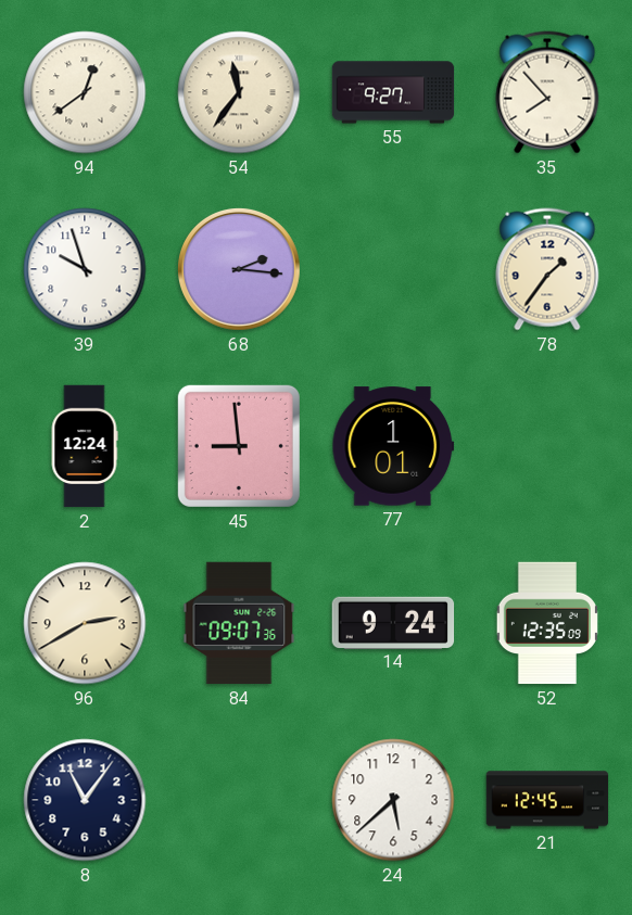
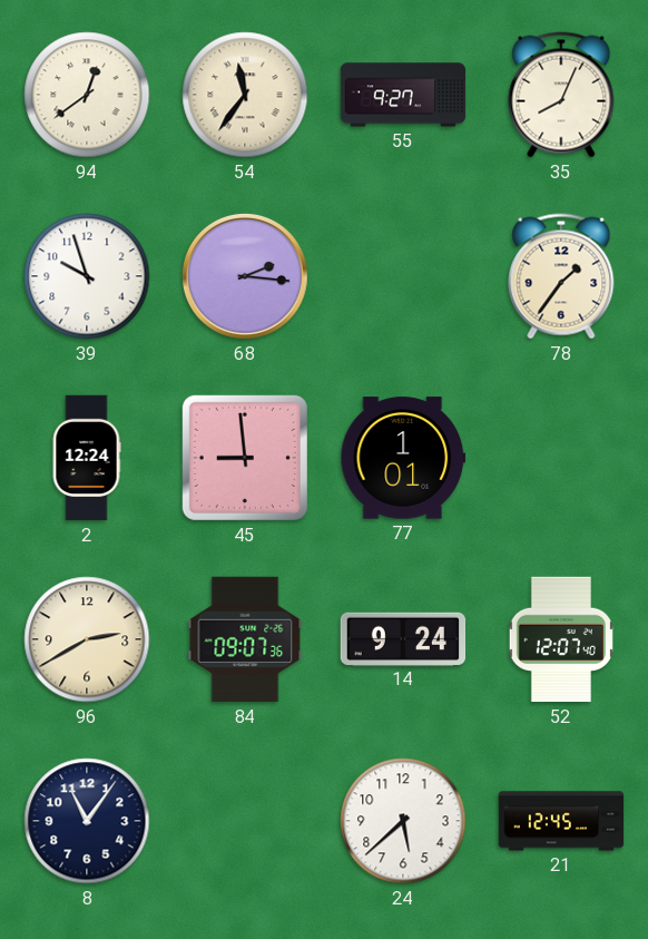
35: 7:53 -> 8:04 (561, 95)
52: 12:35 -> 12:07 (561, 639)
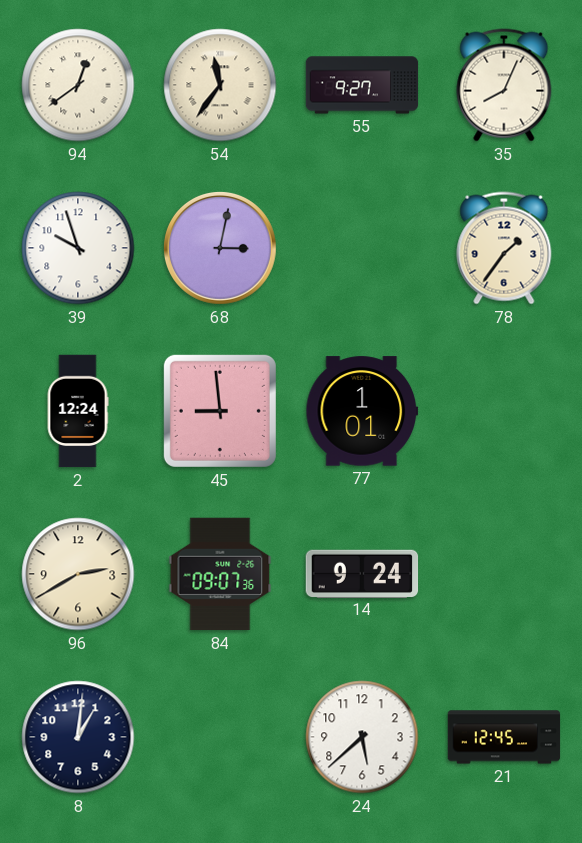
68: 2:16 -> 3:02 (220, 248)
52: 12:07 -> none (561, 639)
8: 11:06 -> 1:01 (78, 737)
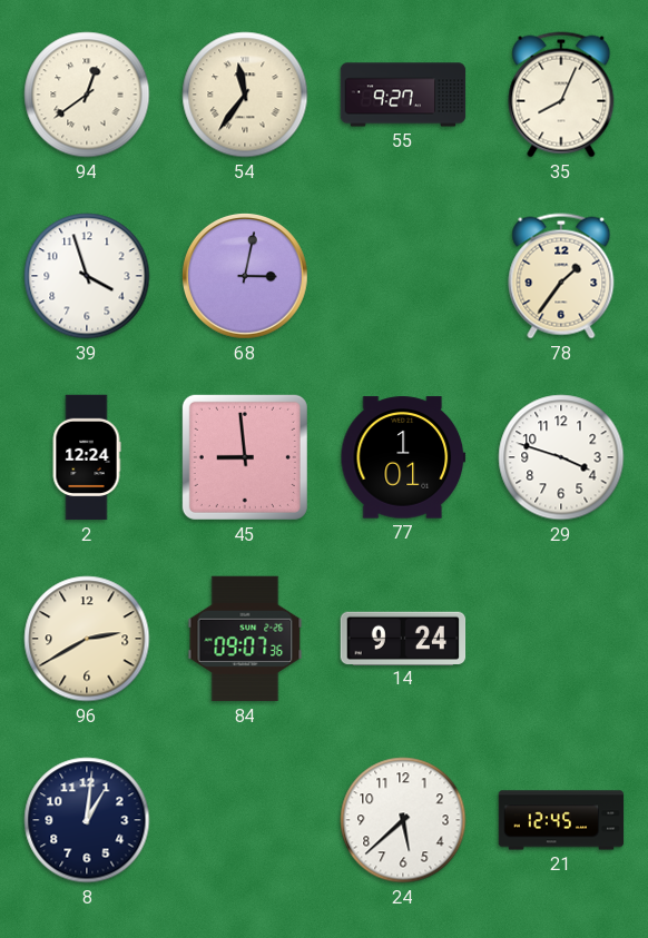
39: 9:57 -> 3:57 (87, 276)
29: none -> 3:48 (561, 457)
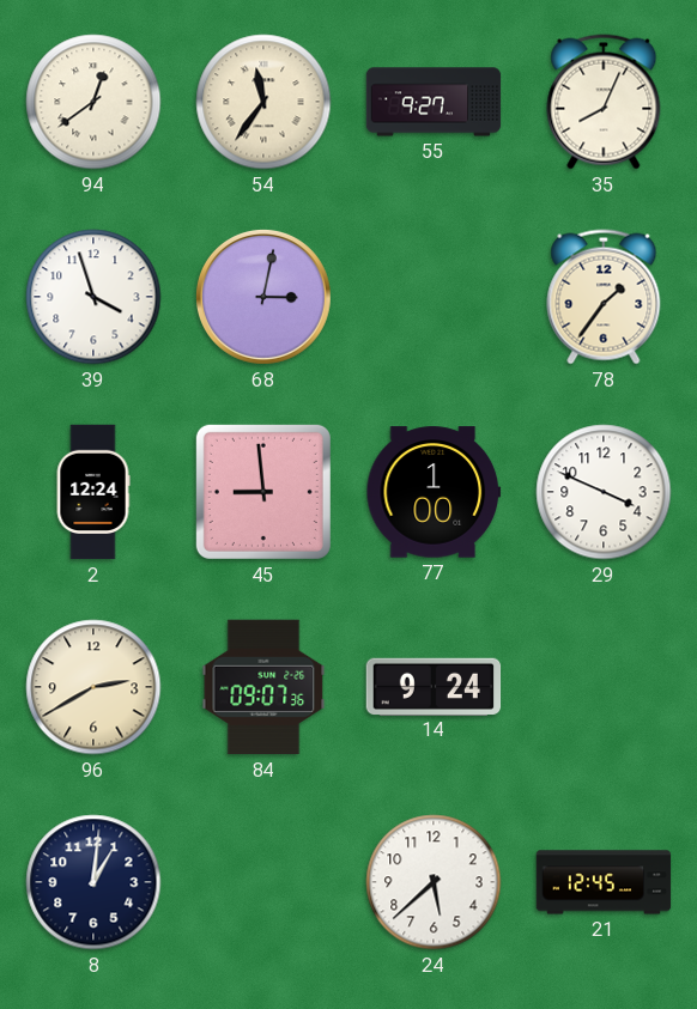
77: 1:01 -> 1:00 (434, 492)
29: 3:48 -> 3:49 (604, 492)
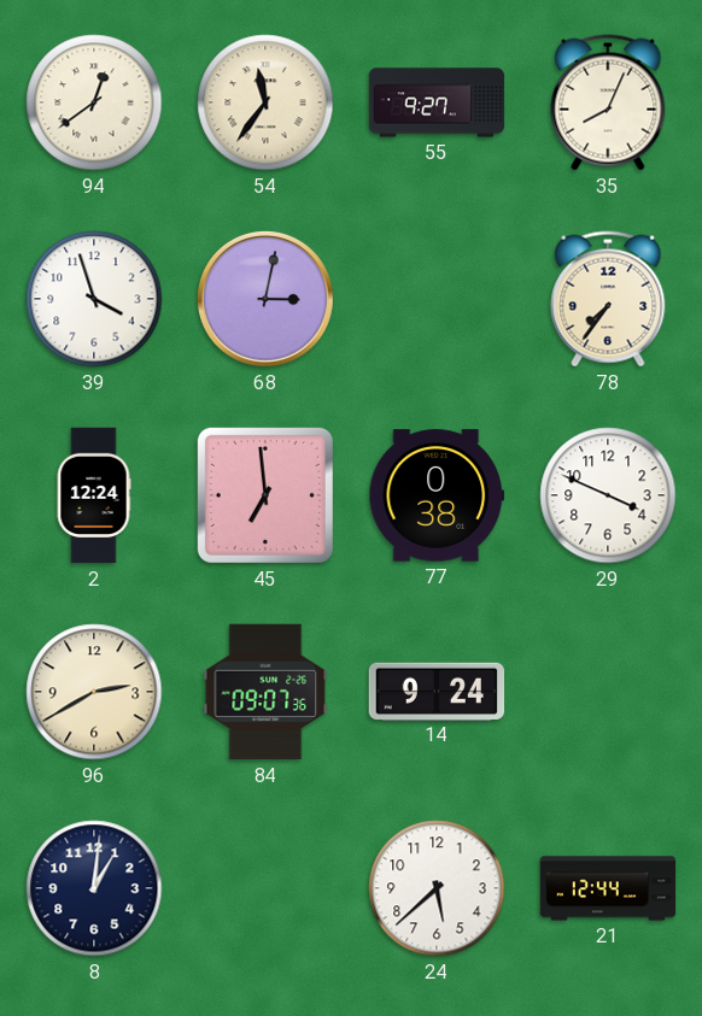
78: 1:36 -> 7:36 (608, 299)
45: 8:59 -> 6:59 (265, 495)
77: 1:00 -> 0:38 (437, 495)
21: 12:45 -> 12:44 (608, 888)
